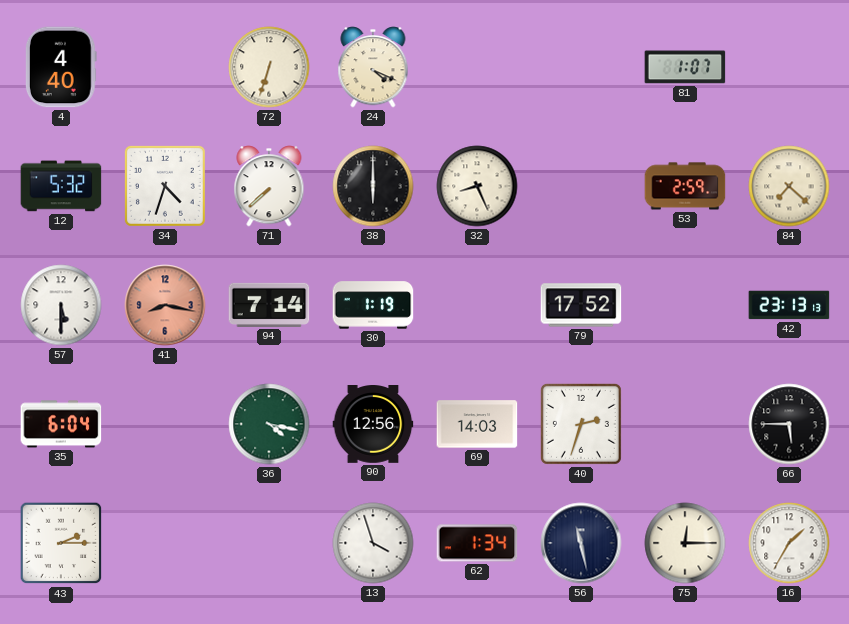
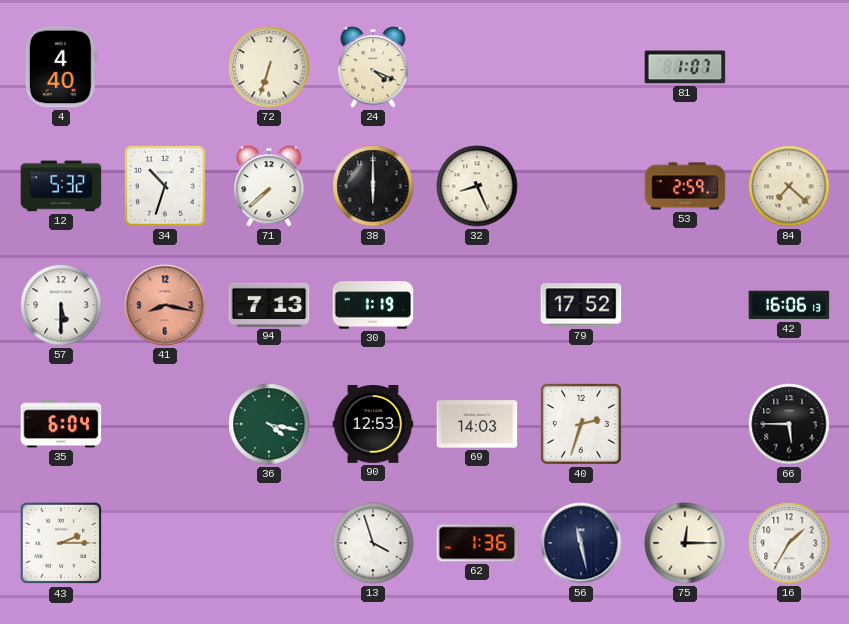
34: 4:33 -> 10:33 (165, 186)
94: 7:14 -> 7:13 (269, 305)
42: 23:13 -> 16:06 (789, 305)
90: 12:56 -> 12:53 (373, 425)
62: 1:34 -> 1:36 (477, 543)
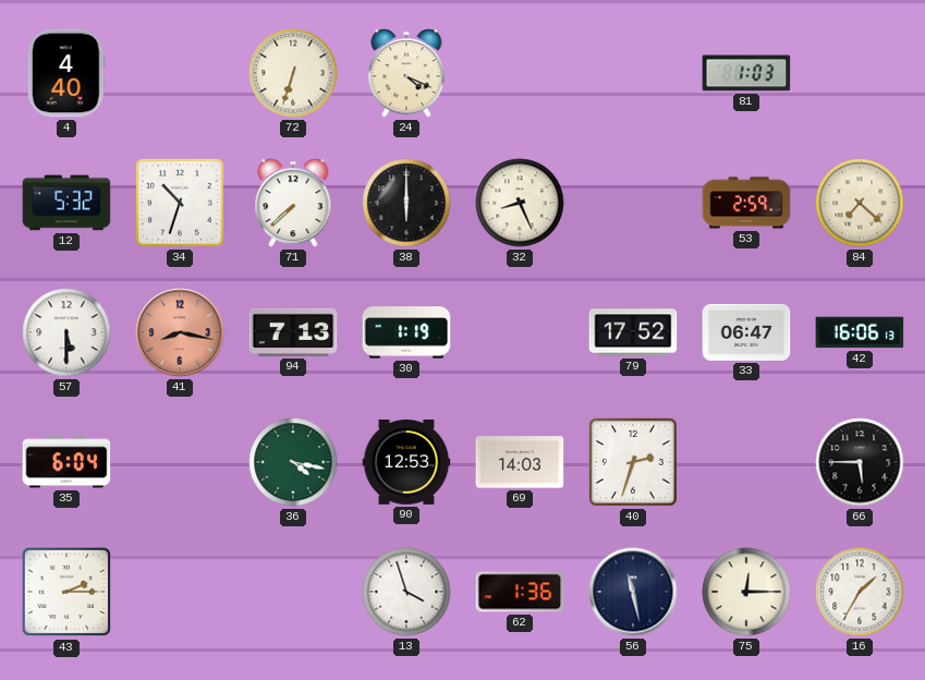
81: 1:07 -> 1:03 (746, 73)
33: none -> 06:47 (746, 332)
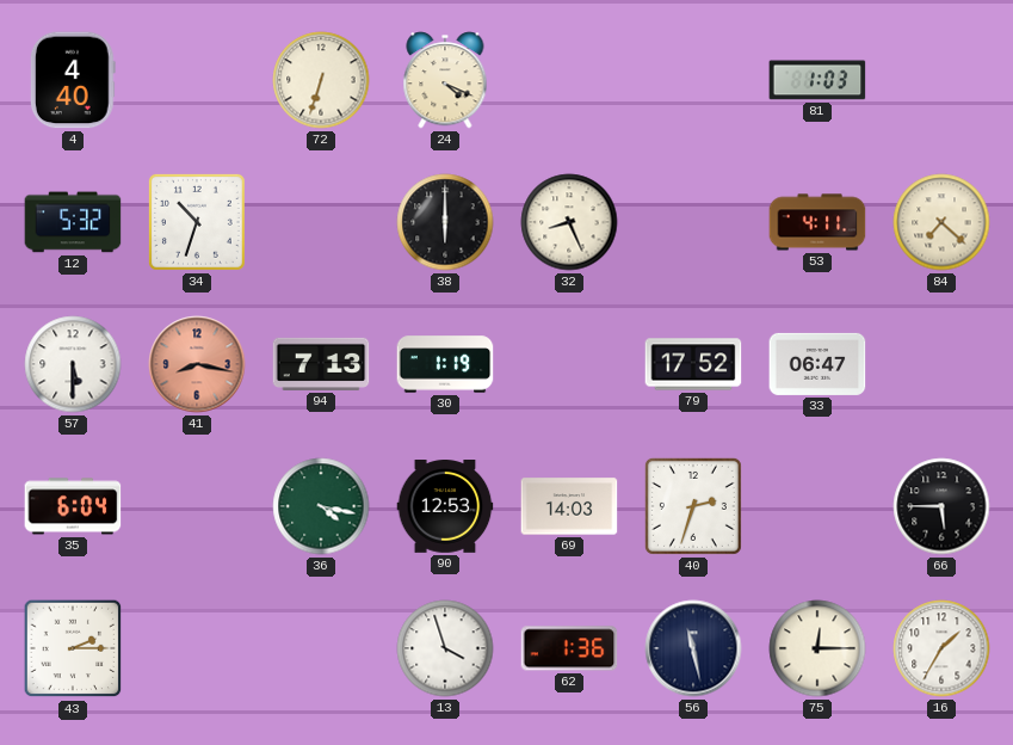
71: 7:38 -> none (293, 203)
53: 2:59 -> 4:11 (817, 222)
42: 16:06 -> none (860, 332)
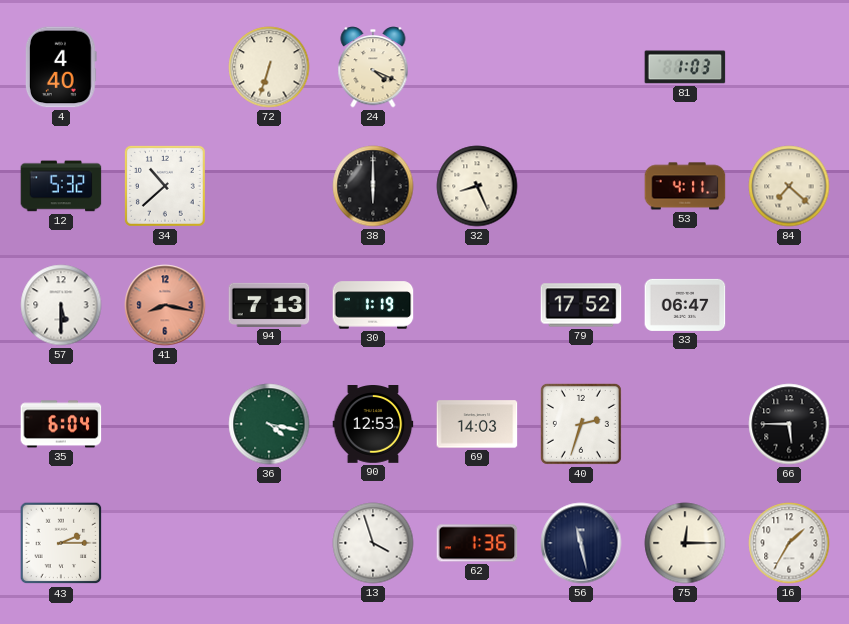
34: 10:33 -> 10:38 (165, 186)
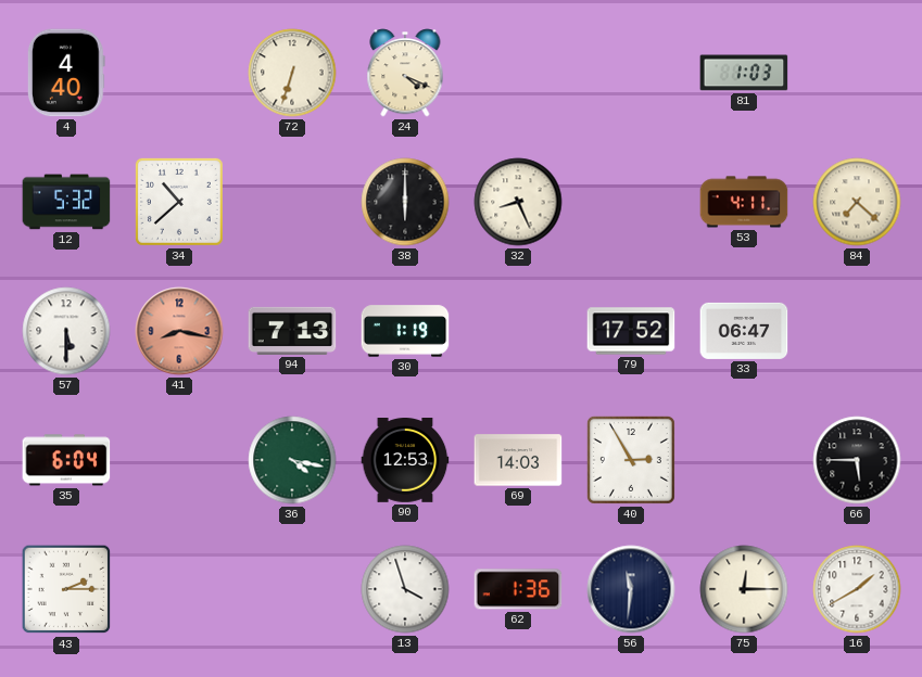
40: 2:33 -> 2:55 (631, 460)
56: 11:28 -> 11:31 (631, 589)
16: 1:35 -> 1:40 (857, 589)
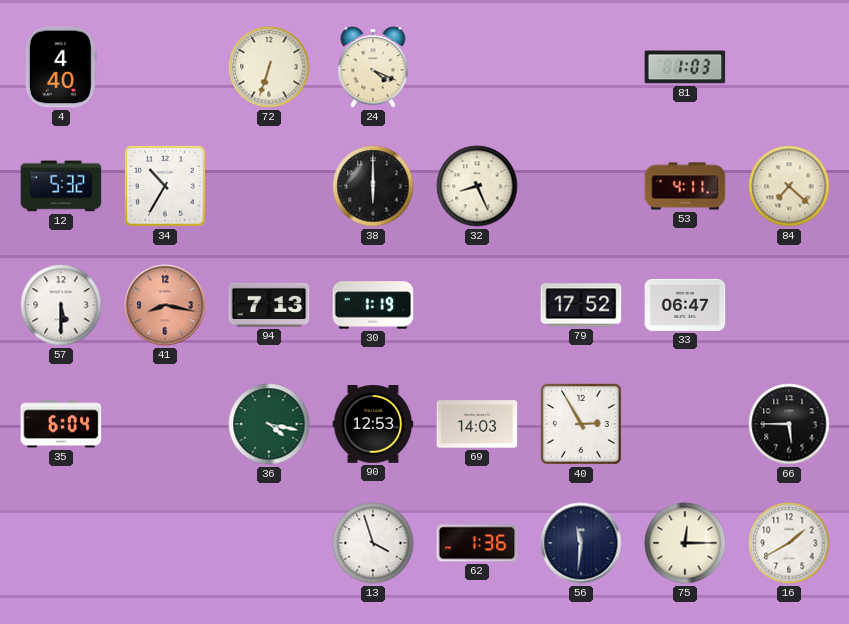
34: 10:38 -> 10:35 (165, 186)
43: 2:15 -> none (66, 589)
